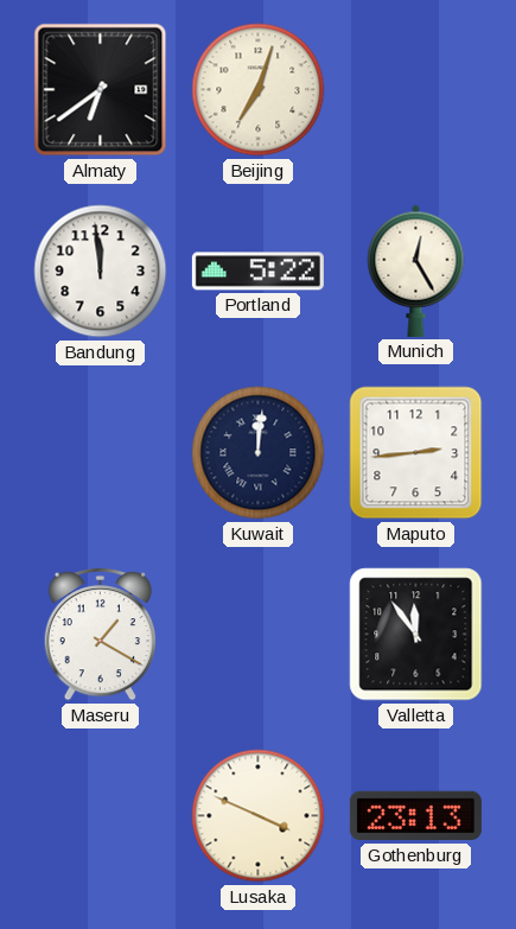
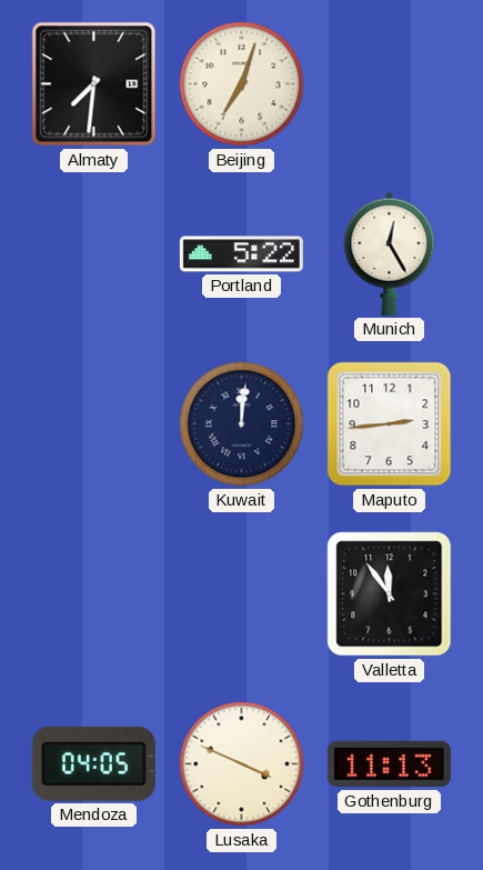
Almaty: 6:39 -> 7:31 (94, 84)
Bandung: 11:59 -> none (101, 272)
Maseru: 1:20 -> none (100, 634)
Mendoza: none -> 04:05 (93, 763)
Gothenburg: 23:13 -> 11:13 (389, 764)
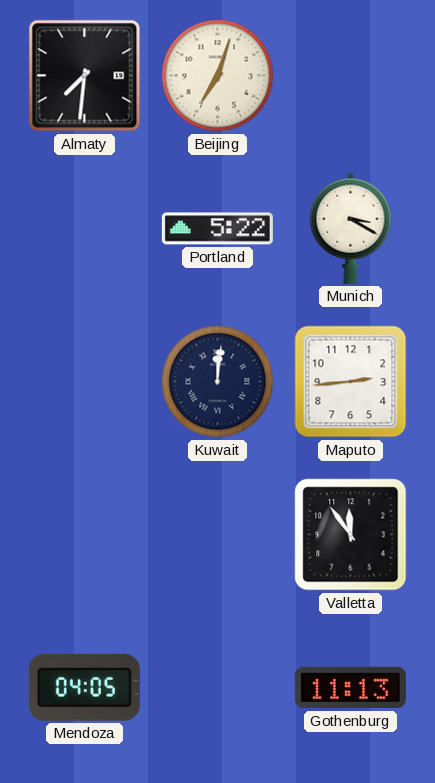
Munich: 12:25 -> 3:20 (351, 228)
Lusaka: 3:49 -> none (242, 764)
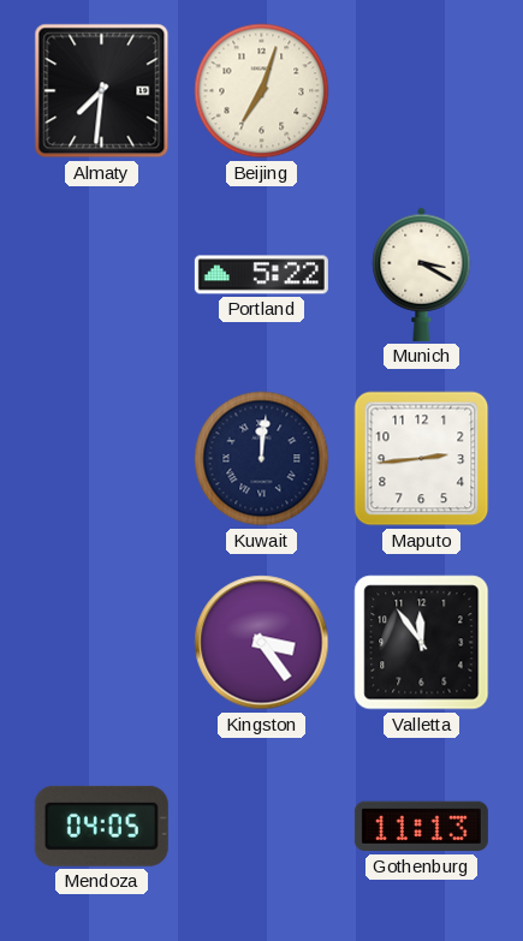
Kingston: none -> 3:24 (262, 643)
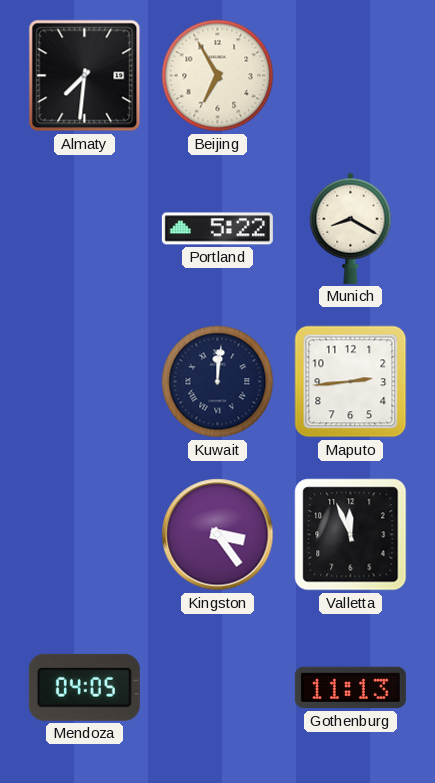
Beijing: 7:03 -> 6:55 (218, 76)
Munich: 3:20 -> 8:20 (351, 228)
Valletta: 11:54 -> 11:56 (351, 535)
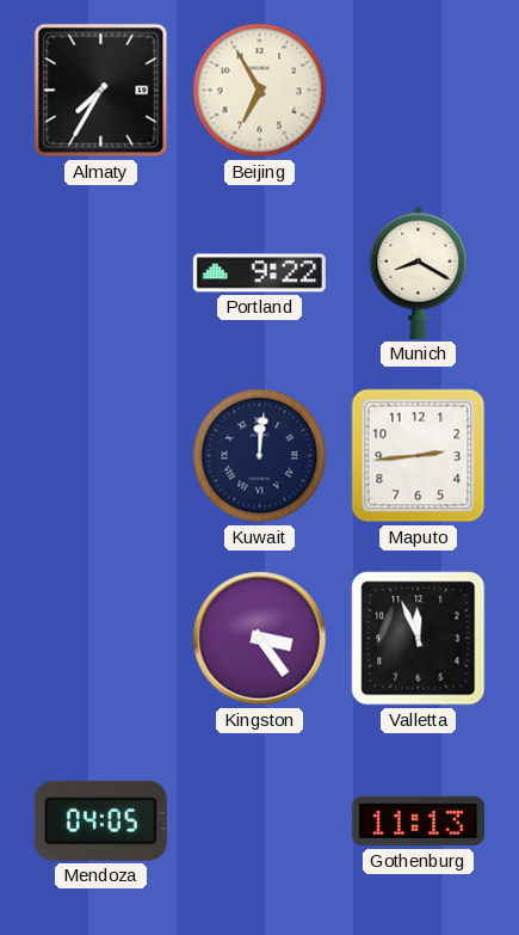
Almaty: 7:31 -> 7:35 (101, 91)
Portland: 5:22 -> 9:22 (259, 273)
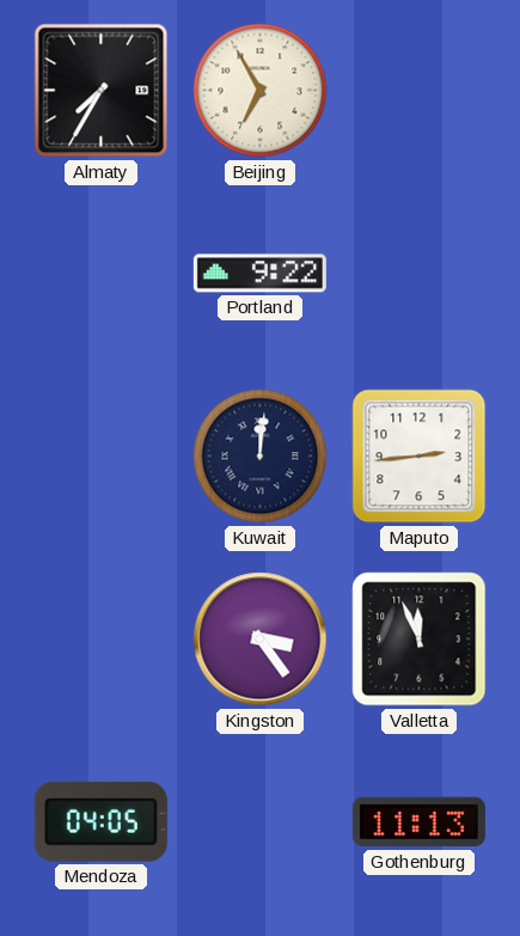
Munich: 8:20 -> none (419, 272)
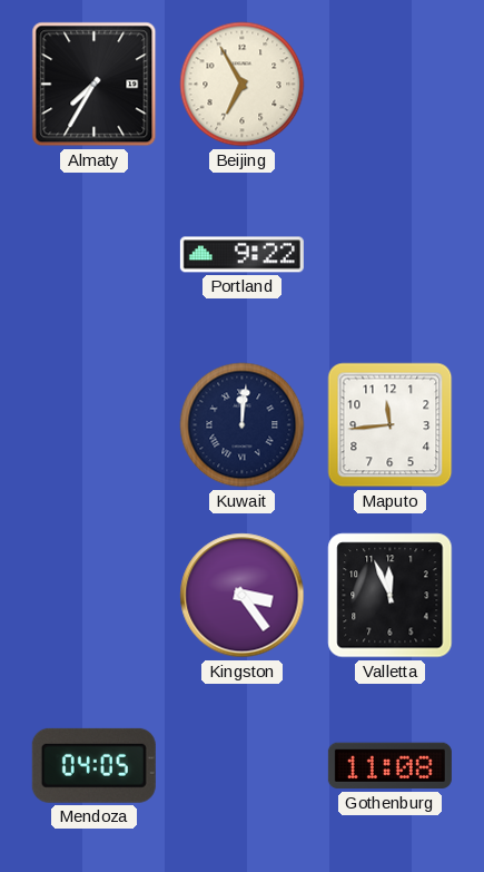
Maputo: 2:44 -> 11:44 (391, 425)
Gothenburg: 11:13 -> 11:08 (389, 766)
